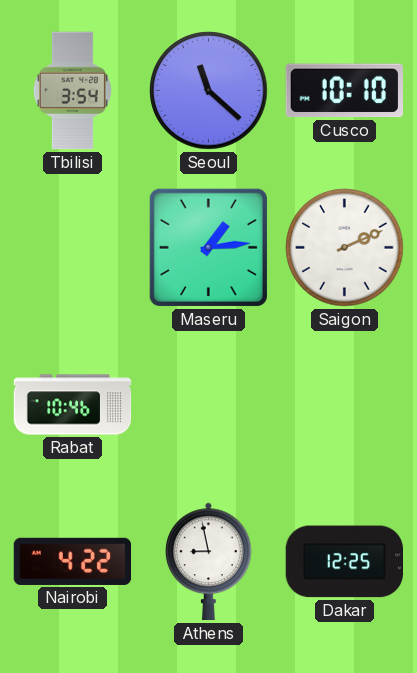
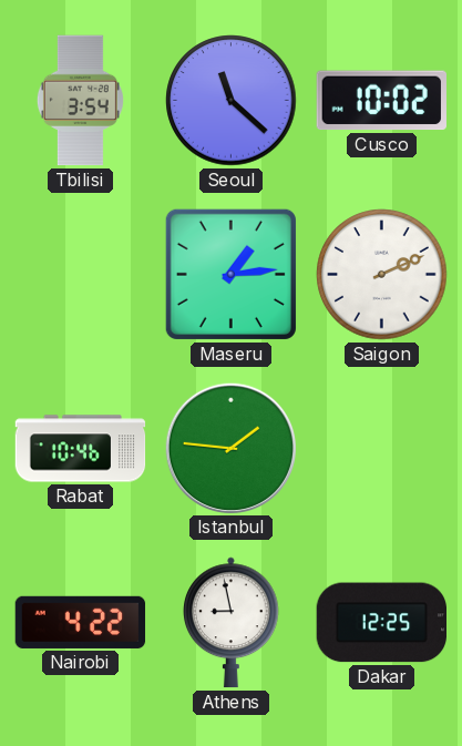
Cusco: 10:10 -> 10:02 (381, 101)
Istanbul: none -> 1:46 (230, 448)
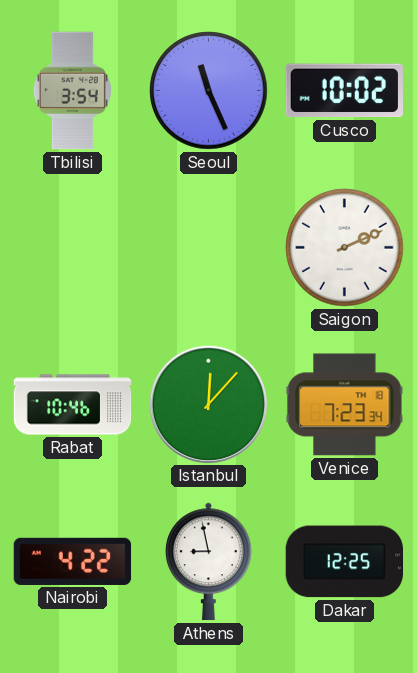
Seoul: 11:22 -> 11:26 (209, 91)
Maseru: 1:14 -> none (230, 274)
Istanbul: 1:46 -> 12:07 (208, 404)
Venice: none -> 7:23 (345, 405)
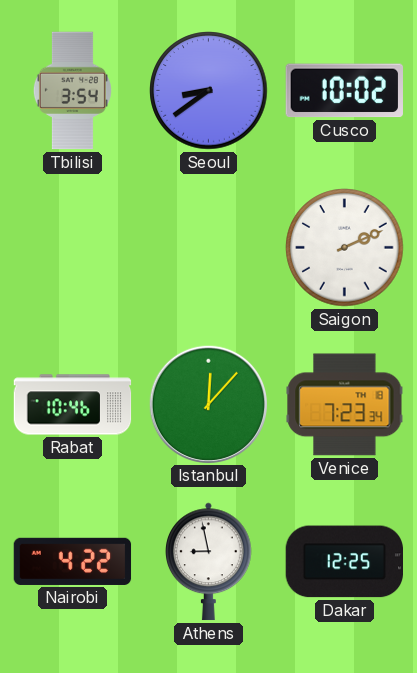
Seoul: 11:26 -> 8:39 (209, 91)
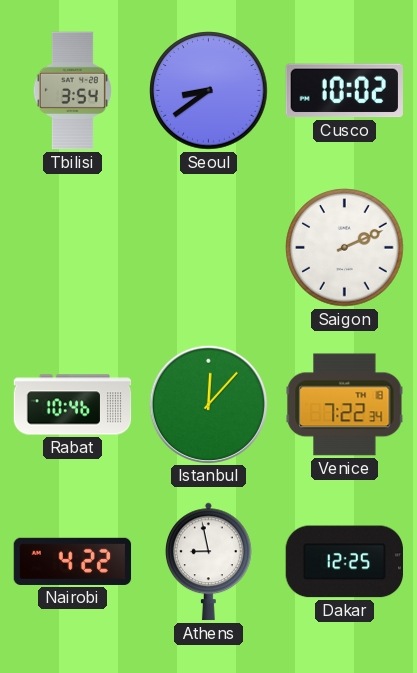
Venice: 7:23 -> 7:22 (345, 405)
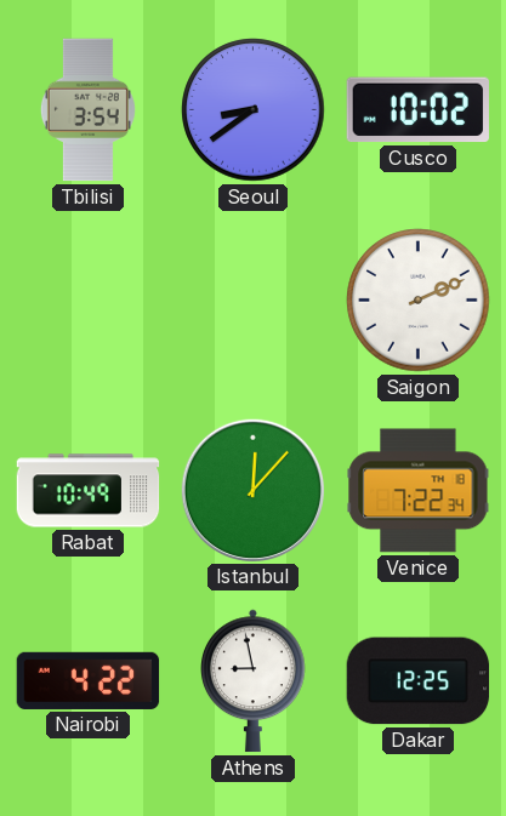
Rabat: 10:46 -> 10:49 (89, 491)
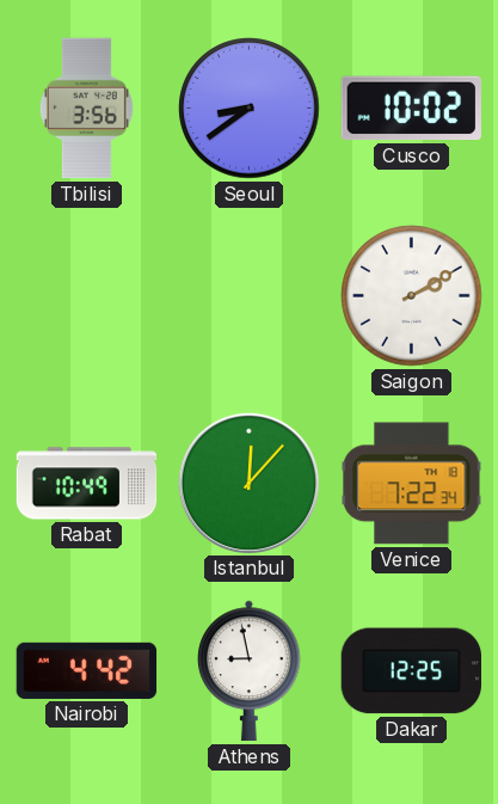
Tbilisi: 3:54 -> 3:56 (86, 109)
Saigon: 2:11 -> 2:10 (412, 296)
Nairobi: 4:22 -> 4:42 (87, 670)
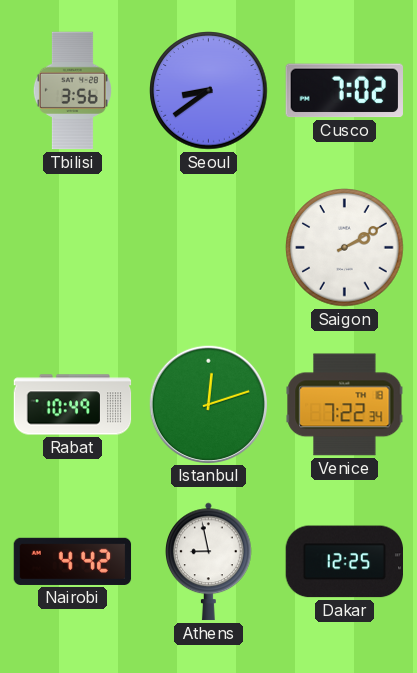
Cusco: 10:02 -> 7:02 (344, 91)
Istanbul: 12:07 -> 12:12 (208, 404)
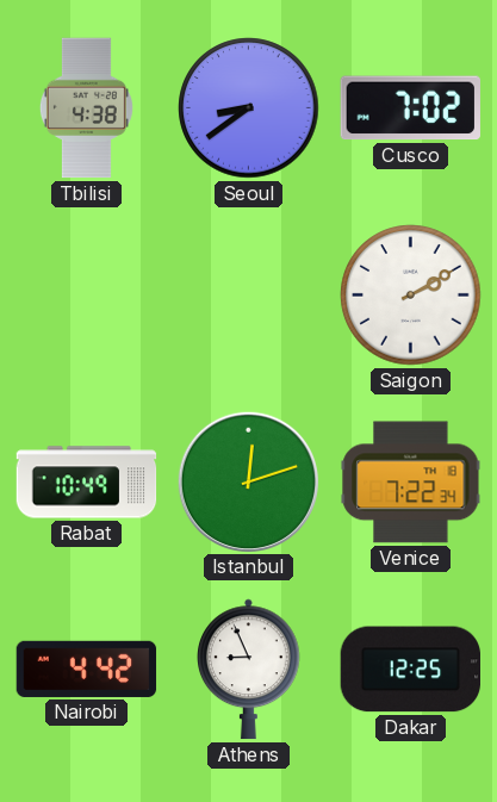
Tbilisi: 3:56 -> 4:38 (86, 108)
Athens: 8:58 -> 8:56 (249, 670)
